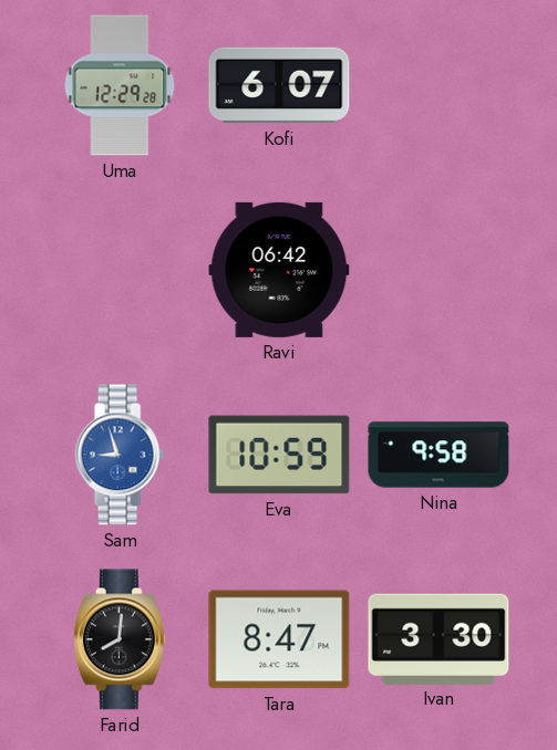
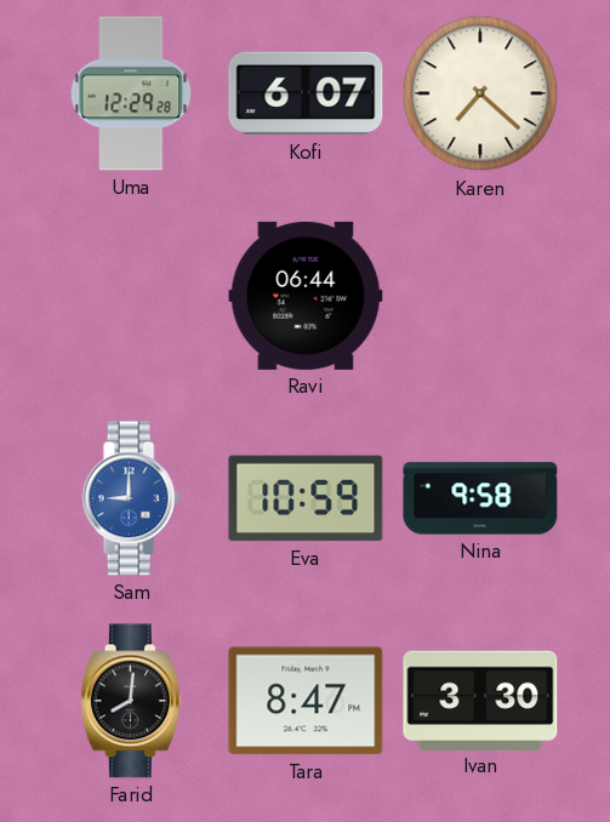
Karen: none -> 7:22 (480, 93)
Ravi: 06:42 -> 06:44 (306, 296)
Sam: 8:57 -> 9:00 (131, 498)
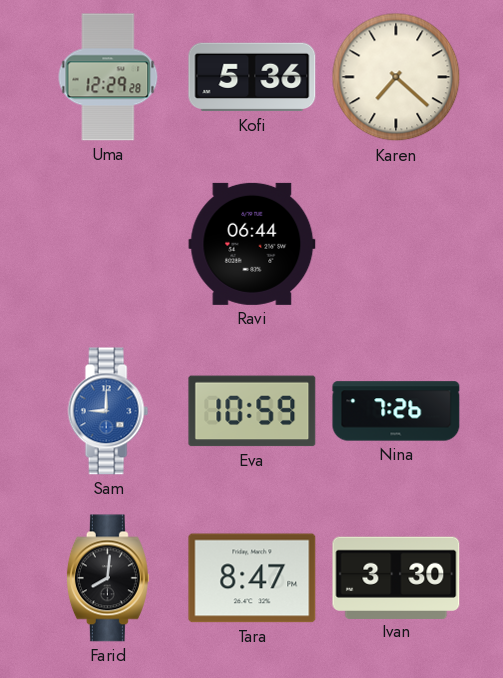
Kofi: 6:07 -> 5:36 (252, 77)
Nina: 9:58 -> 7:26 (396, 411)
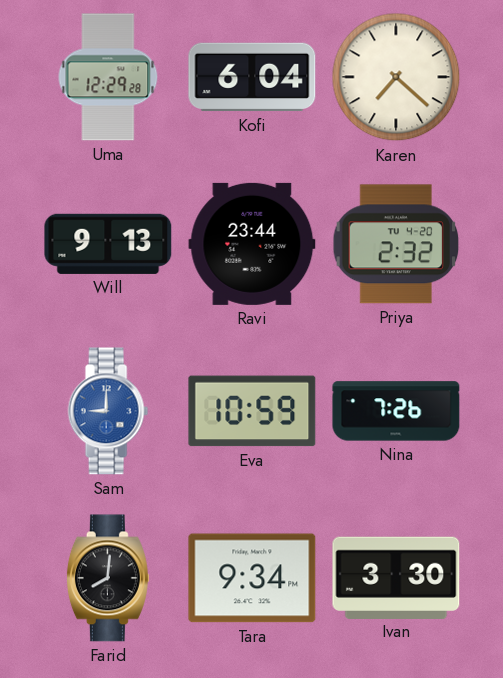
Kofi: 5:36 -> 6:04 (252, 77)
Will: none -> 9:13 (108, 244)
Ravi: 06:44 -> 23:44 (252, 244)
Priya: none -> 2:32 (396, 244)
Tara: 8:47 -> 9:34 (252, 578)
